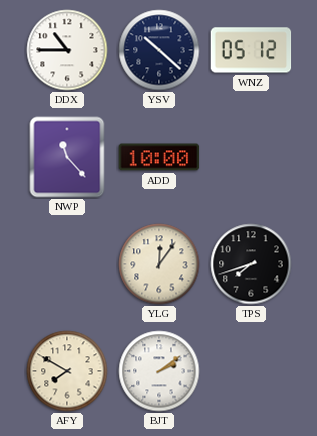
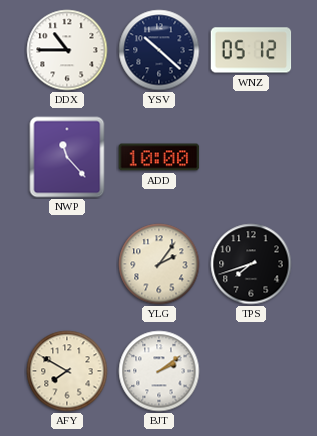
YLG: 12:06 -> 2:06 (159, 264)
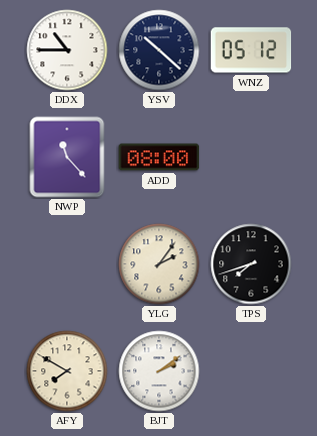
ADD: 10:00 -> 08:00 (159, 157)
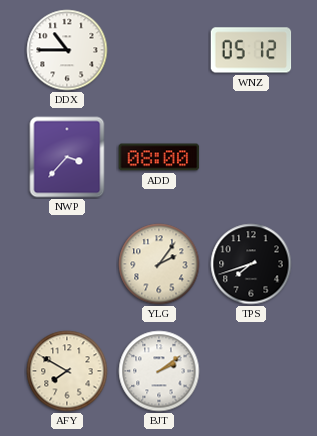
YSV: 10:22 -> none (159, 50)
NWP: 11:23 -> 3:37 (67, 157)
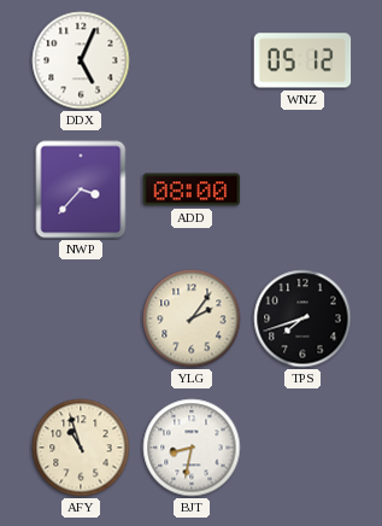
DDX: 10:45 -> 5:04 (81, 60)
AFY: 7:50 -> 10:57 (81, 448)
BJT: 2:09 -> 8:32 (192, 448)
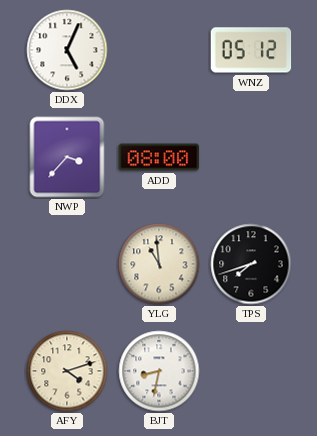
YLG: 2:06 -> 10:59 (159, 264)
AFY: 10:57 -> 4:12 (67, 371)
